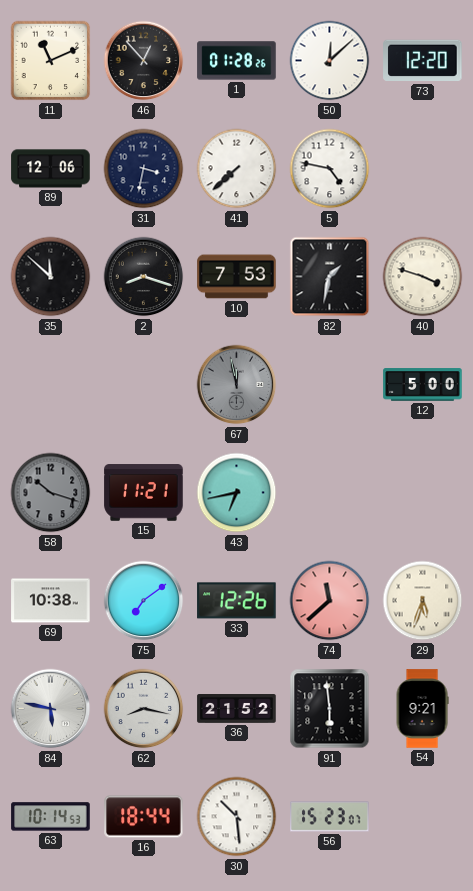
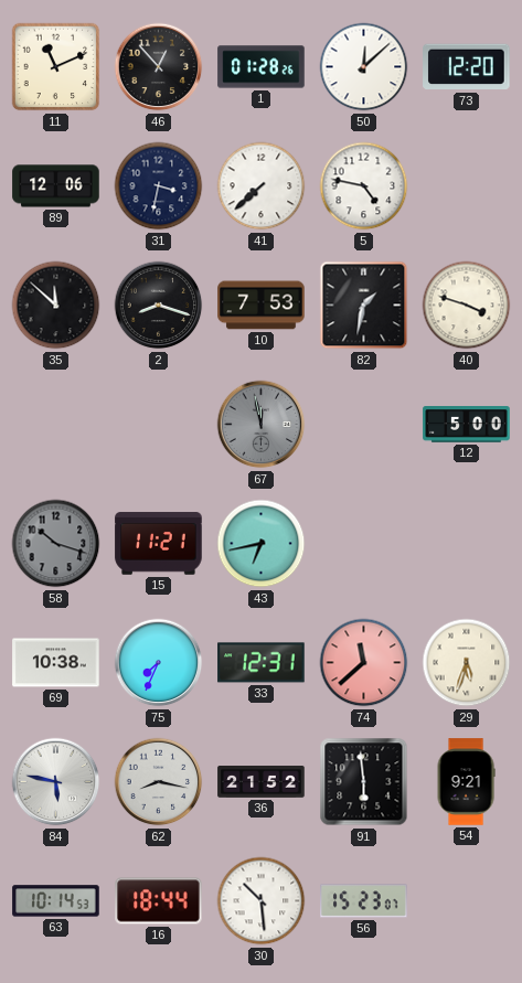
75: 7:09 -> 7:34 (159, 663)
33: 12:26 -> 12:31 (262, 663)
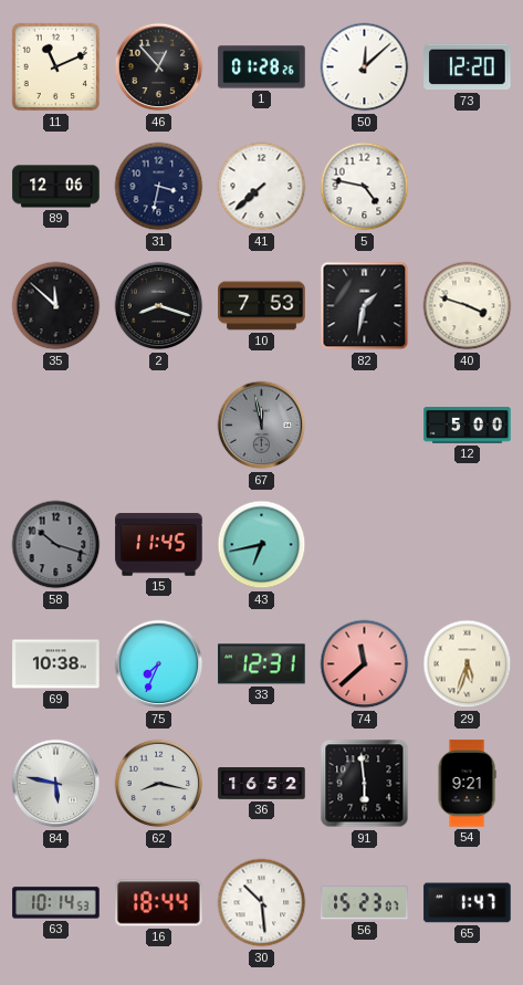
15: 11:21 -> 11:45 (159, 545)
36: 21:52 -> 16:52 (262, 784)
65: none -> 1:47 (468, 903)
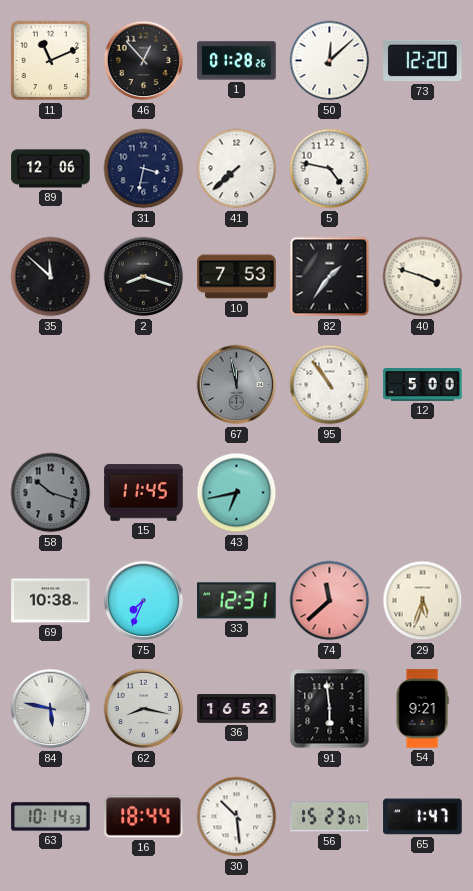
82: 1:32 -> 1:36 (330, 277)
95: none -> 10:54 (330, 385)
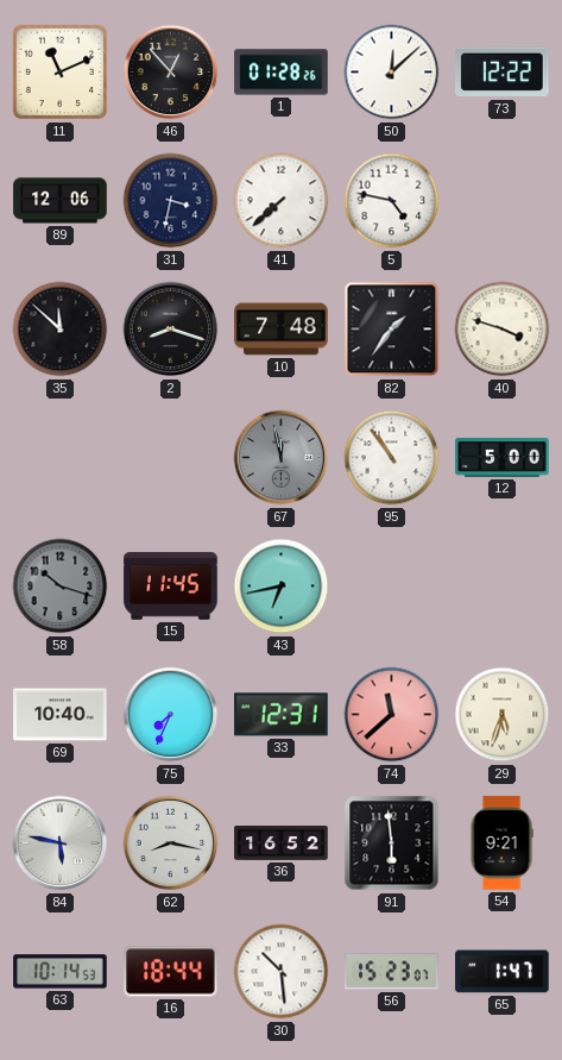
73: 12:20 -> 12:22 (503, 73)
10: 7:53 -> 7:48 (282, 330)
69: 10:38 -> 10:40 (61, 715)
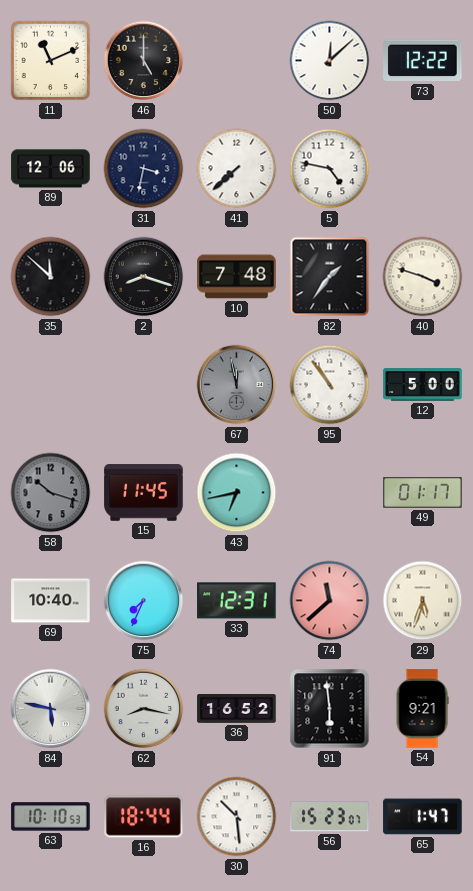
46: 12:53 -> 5:00 (144, 61)
1: 01:28 -> none (282, 73)
49: none -> 01:17 (423, 493)
63: 10:14 -> 10:10 (51, 817)
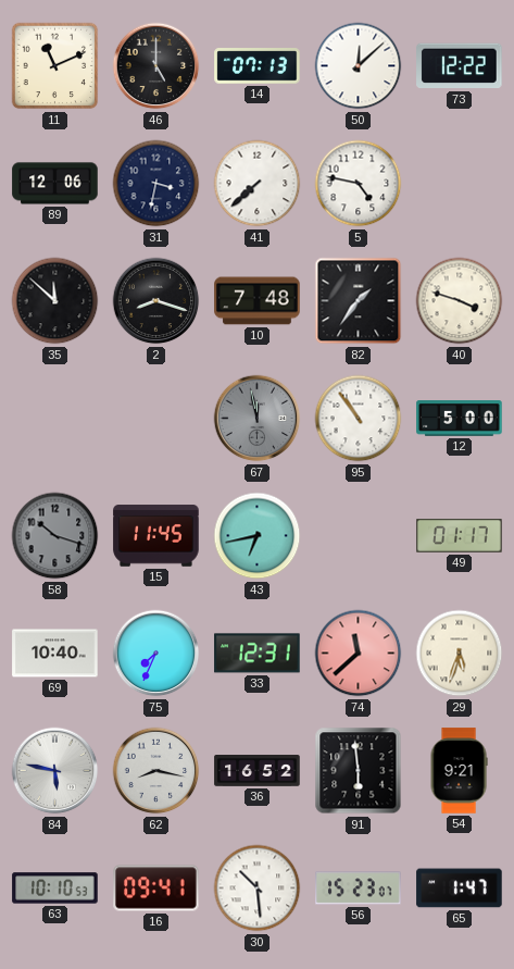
14: none -> 07:13 (258, 66)
16: 18:44 -> 09:41 (156, 889)
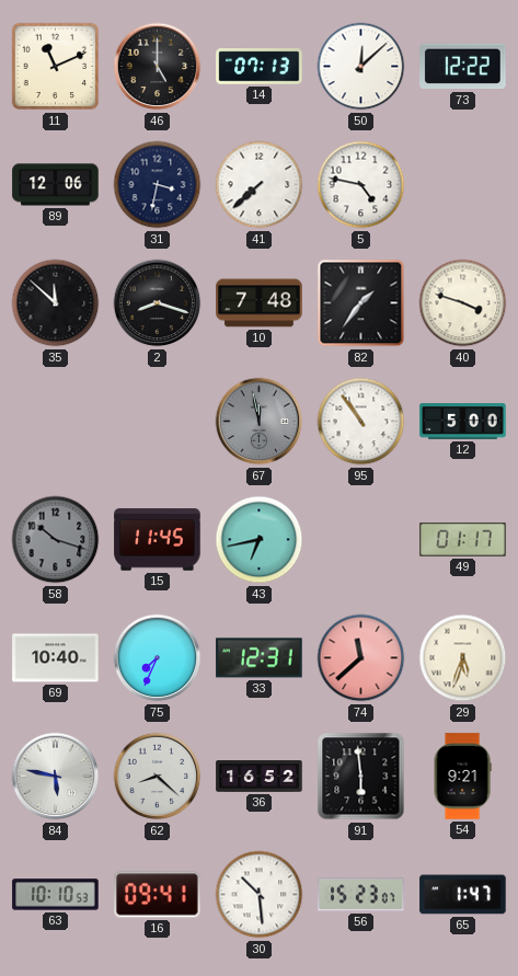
62: 8:17 -> 8:22 (158, 777)
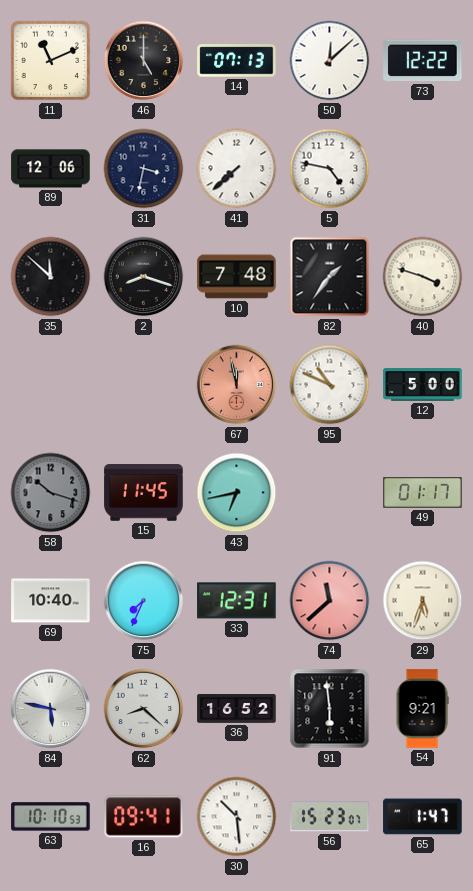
67 dial: grey -> salmon (237, 385)
95: 10:54 -> 10:49 (330, 385)
